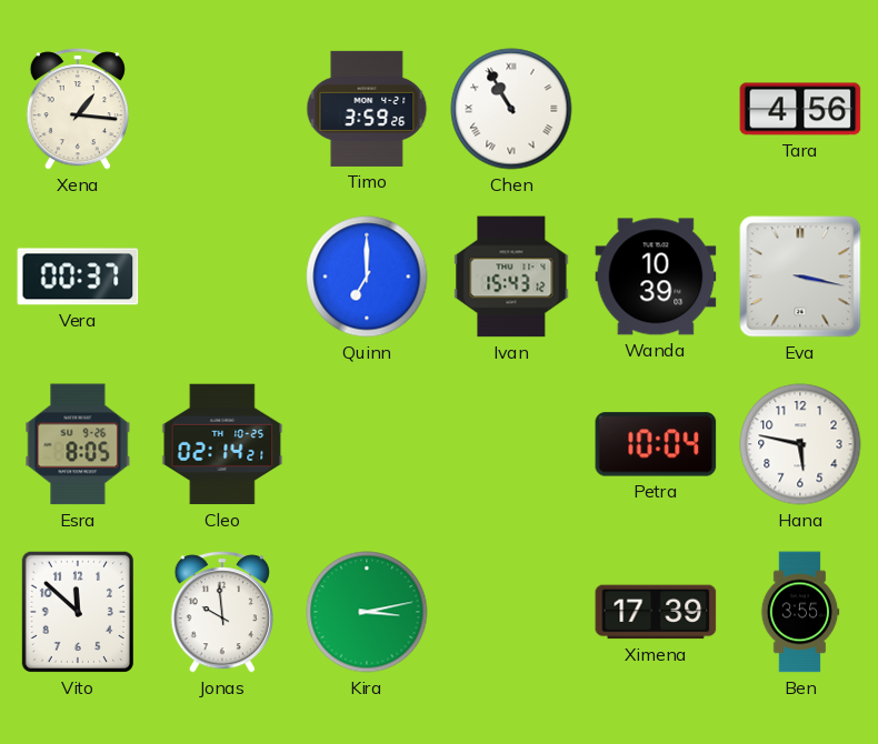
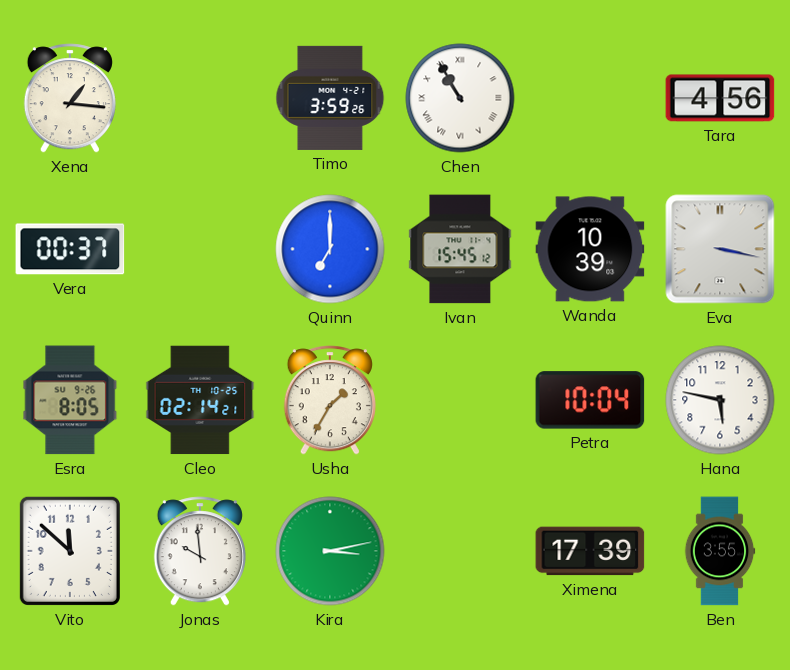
Ivan: 15:43 -> 15:45 (460, 249)
Usha: none -> 1:35 (330, 400)
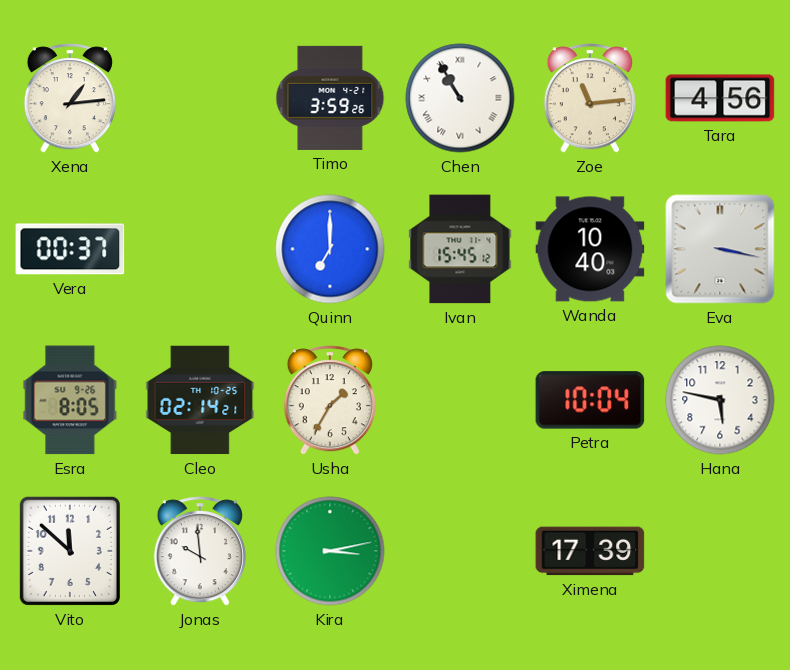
Xena: 1:16 -> 1:14 (70, 98)
Zoe: none -> 11:14 (590, 98)
Wanda: 10:39 -> 10:40 (590, 249)
Ben: 3:55 -> none (720, 551)
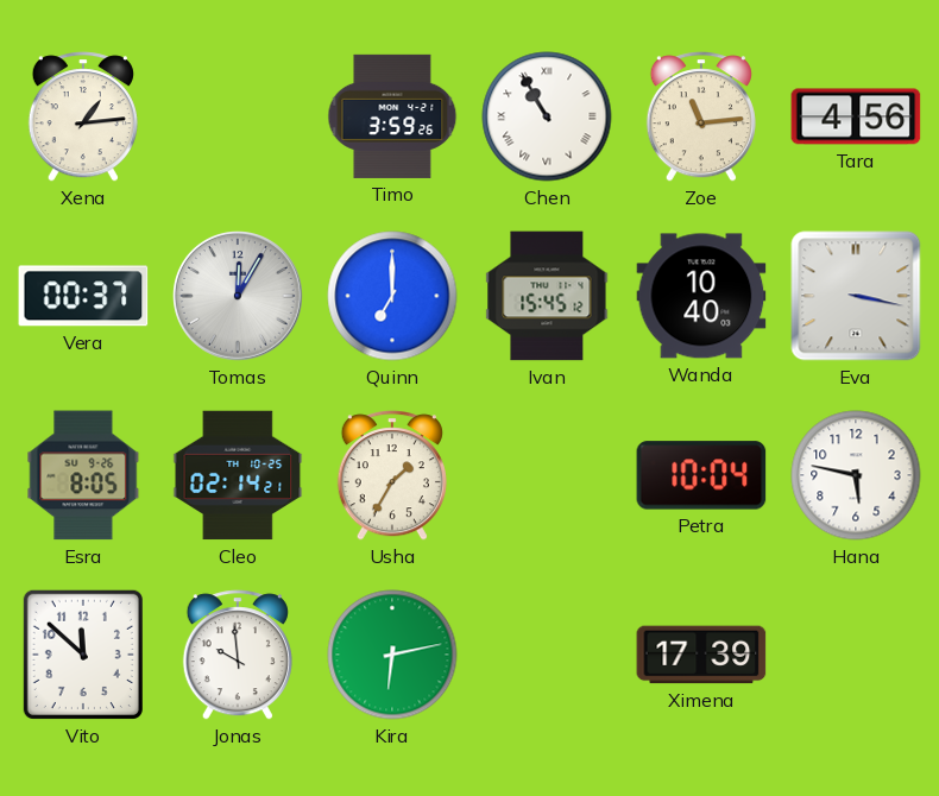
Tomas: none -> 12:05 (239, 297)
Kira: 3:13 -> 6:13 (392, 655)
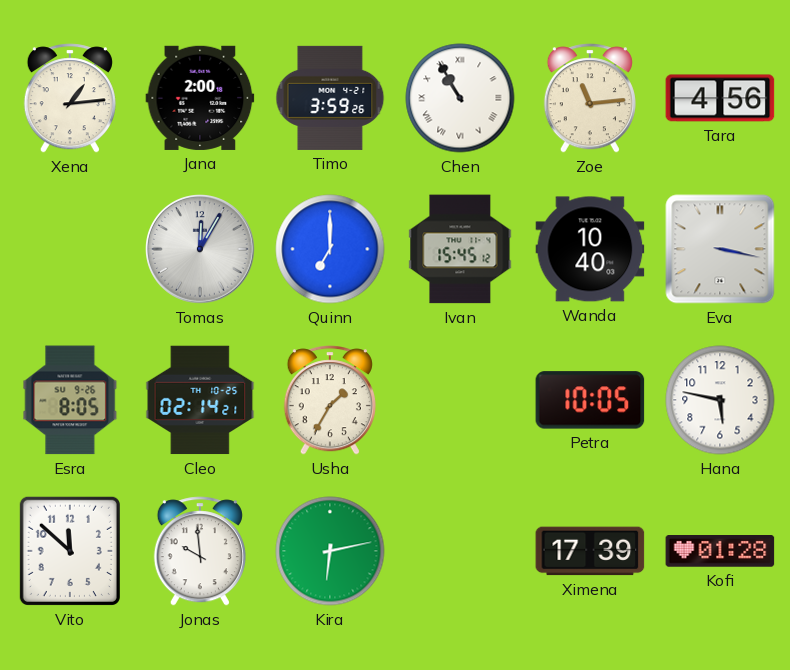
Jana: none -> 2:00 (200, 98)
Vera: 00:37 -> none (83, 296)
Petra: 10:04 -> 10:05 (590, 400)
Kofi: none -> 01:28 (720, 552)
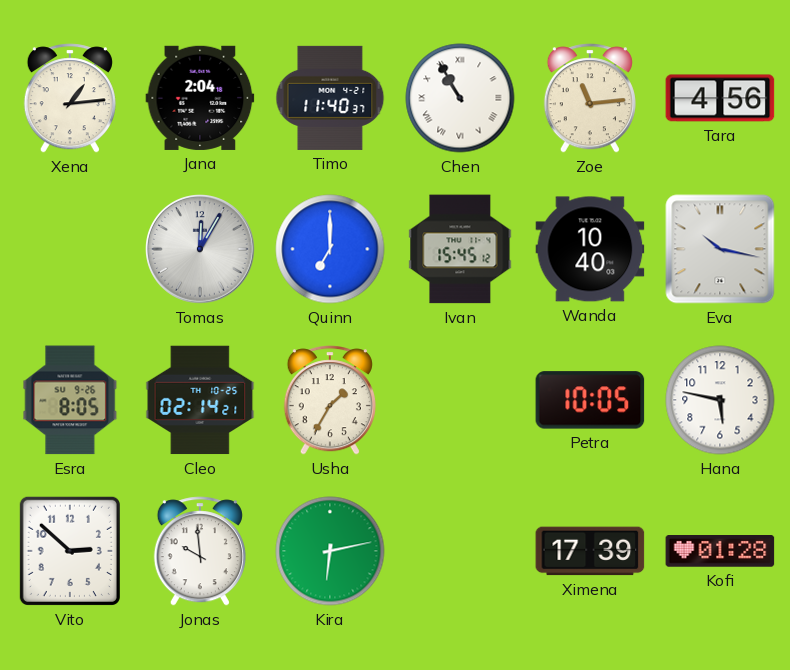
Jana: 2:00 -> 2:04 (200, 98)
Timo: 3:59 -> 11:40 (330, 98)
Eva: 3:17 -> 10:17 (720, 249)
Vito: 11:52 -> 2:52 (70, 551)
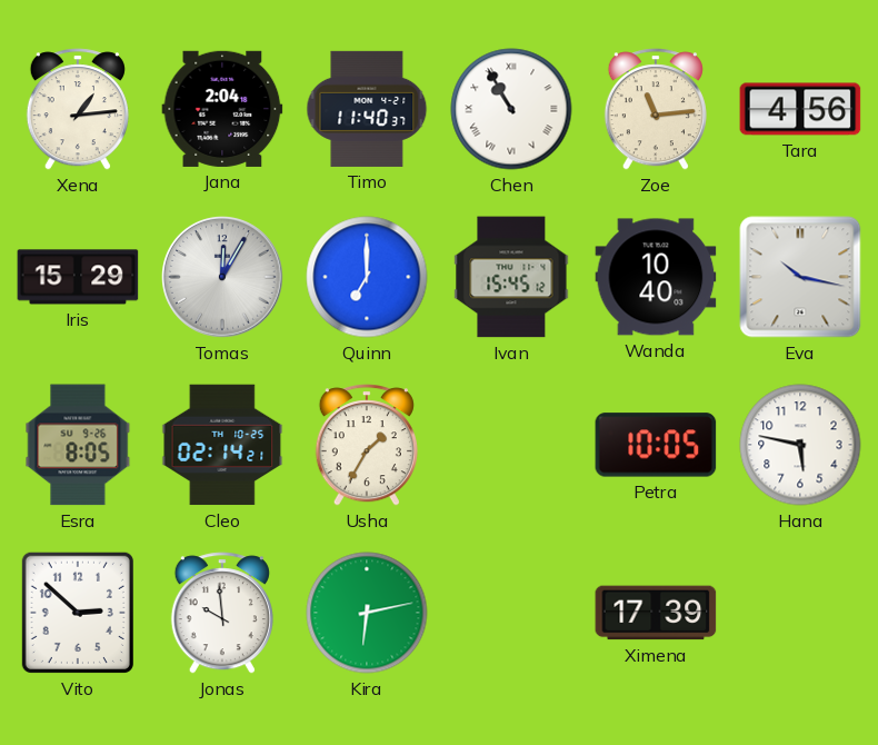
Iris: none -> 15:29 (78, 277)
Kofi: 01:28 -> none (720, 552)
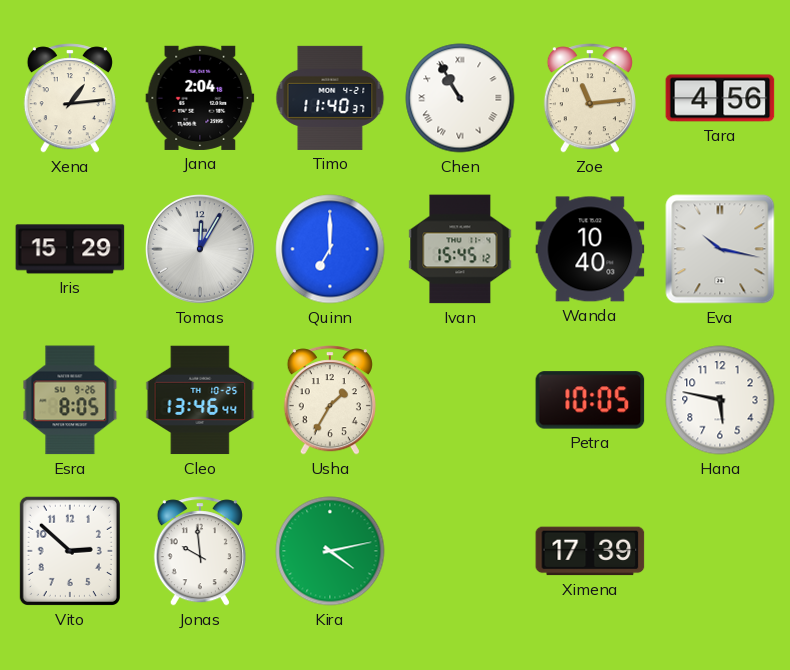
Cleo: 02:14 -> 13:46 (200, 400)
Kira: 6:13 -> 4:13 (330, 551)
